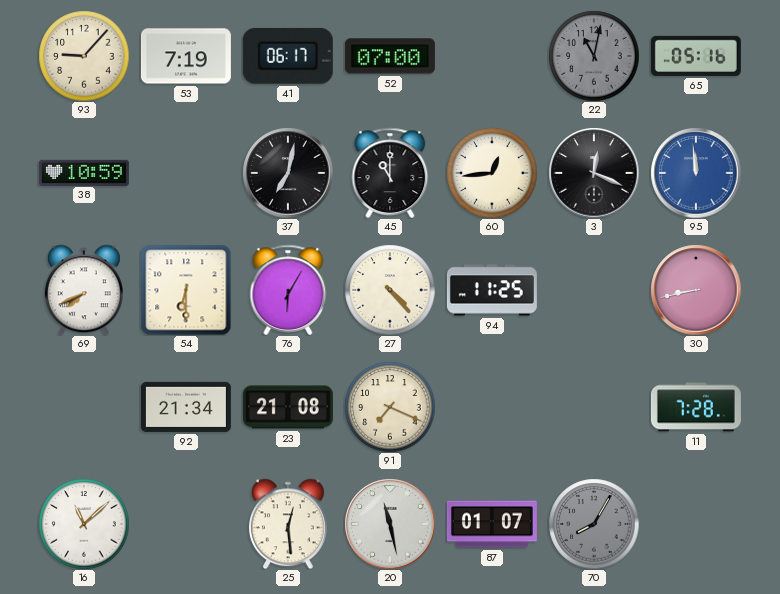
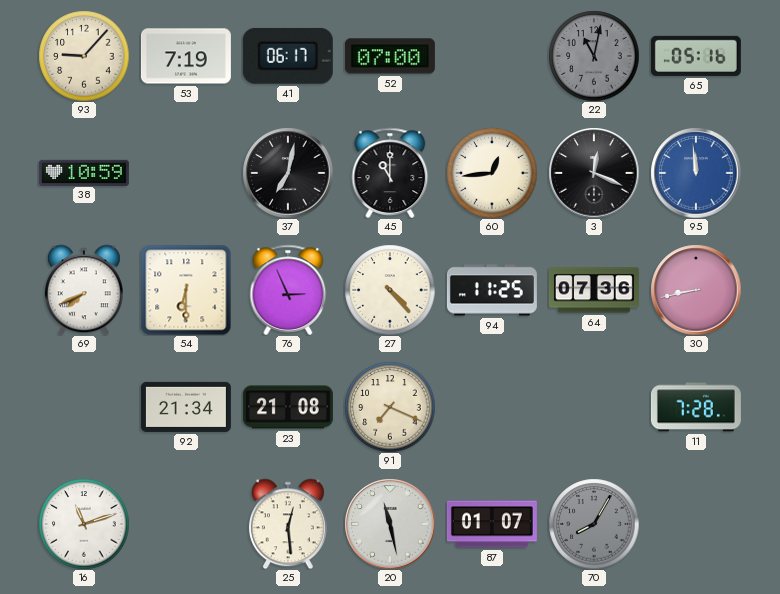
76: 6:05 -> 2:56 (288, 290)
64: none -> 07:36 (594, 290)
16: 11:08 -> 11:12 (84, 524)
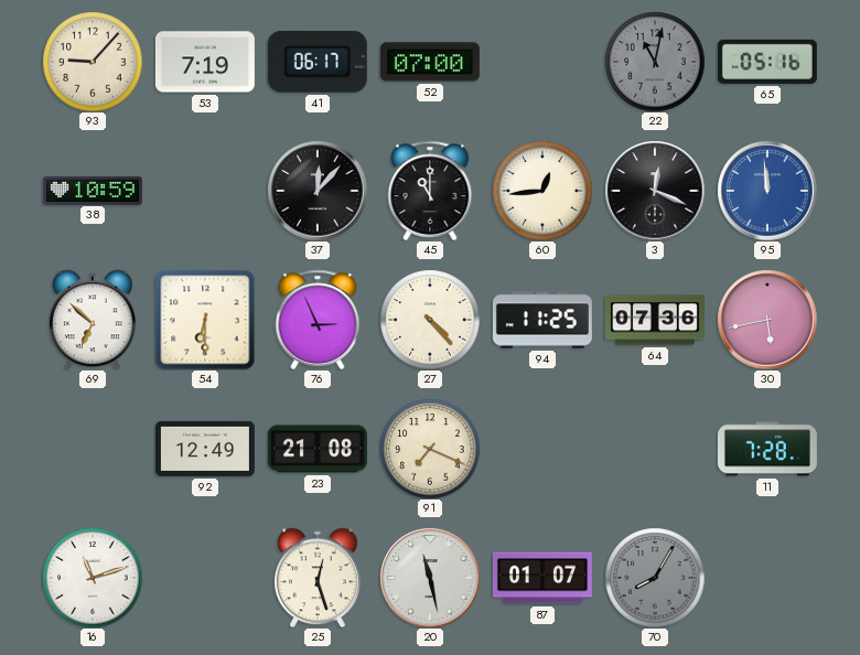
37: 7:02 -> 12:07 (318, 191)
69: 7:41 -> 6:52 (93, 320)
30: 8:43 -> 5:43 (767, 320)
92: 21:34 -> 12:49 (205, 449)
25: 12:29 -> 12:27 (318, 578)
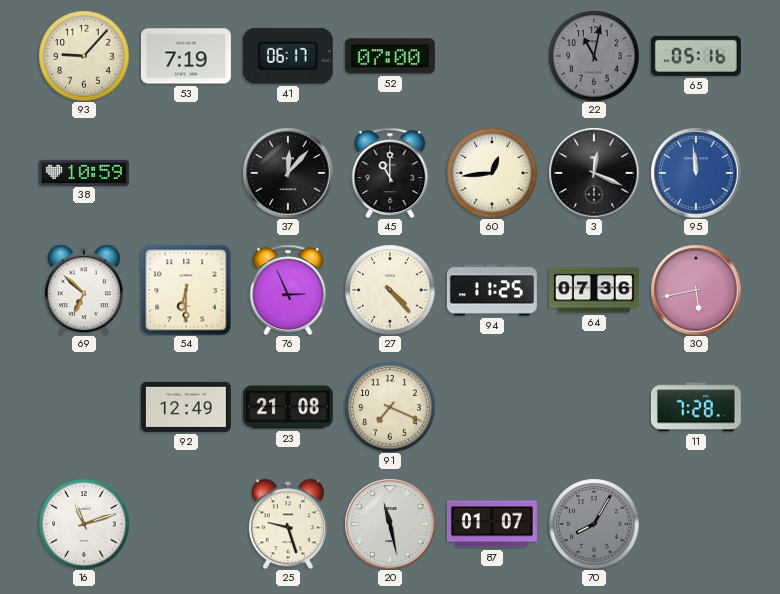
25: 12:27 -> 9:27 (288, 524)
